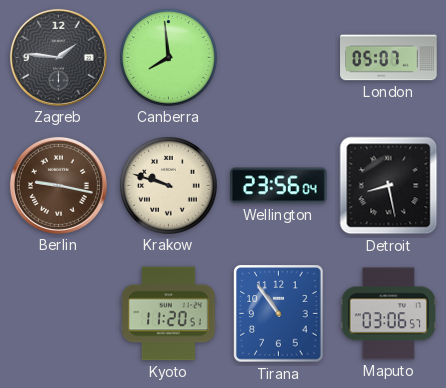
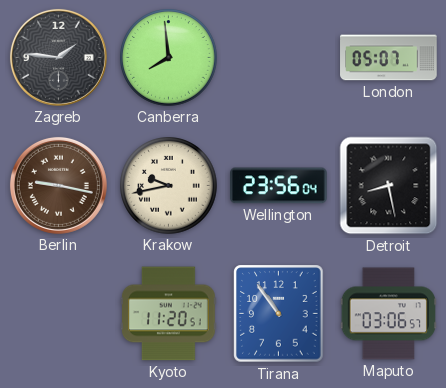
Krakow: 9:48 -> 9:43 (169, 186)
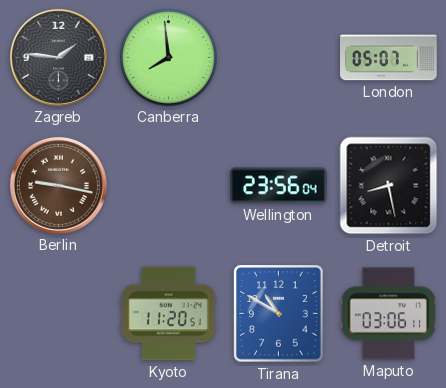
Krakow: 9:43 -> none (169, 186)
Tirana: 10:54 -> 10:50 (279, 314)
Maputo: 03:06:57 -> 03:06:11 (388, 314)
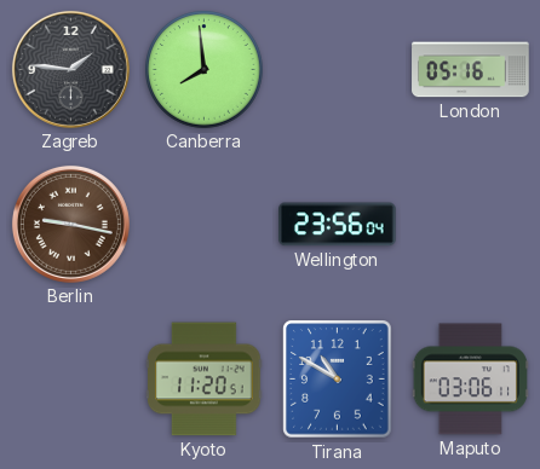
London: 05:07 -> 05:16 (471, 70)
Detroit: 8:28 -> none (389, 186)
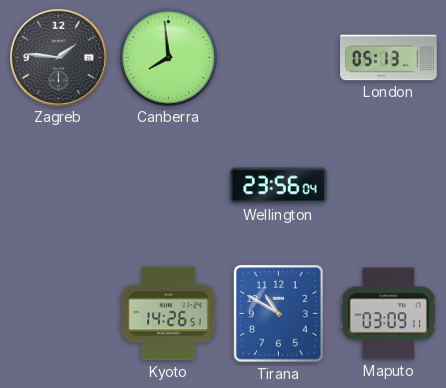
London: 05:16 -> 05:13 (389, 58)
Berlin: 9:17 -> none (70, 224)
Kyoto: 11:20 -> 14:26 (169, 314)
Maputo: 03:06 -> 03:09 (388, 314)
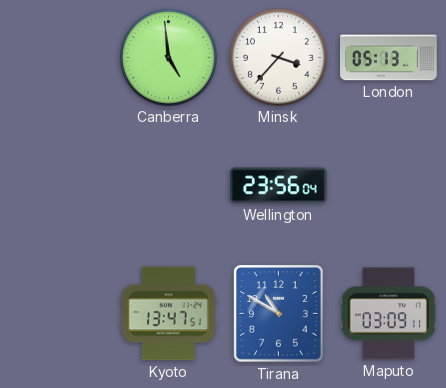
Zagreb: 1:46 -> none (58, 57)
Canberra: 7:59 -> 4:59 (169, 58)
Minsk: none -> 3:37 (279, 58)
Kyoto: 14:26 -> 13:47 (169, 314)
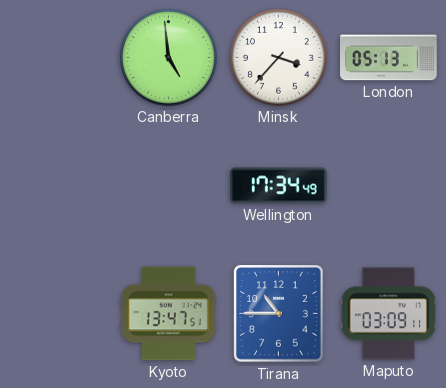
Wellington: 23:56 -> 17:34 (279, 186)
Tirana: 10:50 -> 10:45 (279, 314)
